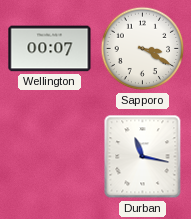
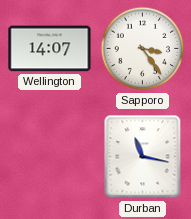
Wellington: 00:07 -> 14:07 (50, 49)
Sapporo: 3:20 -> 3:24 (143, 49)
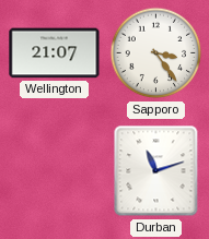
Wellington: 14:07 -> 21:07 (55, 53)
Durban: 11:17 -> 11:12 (156, 171)
